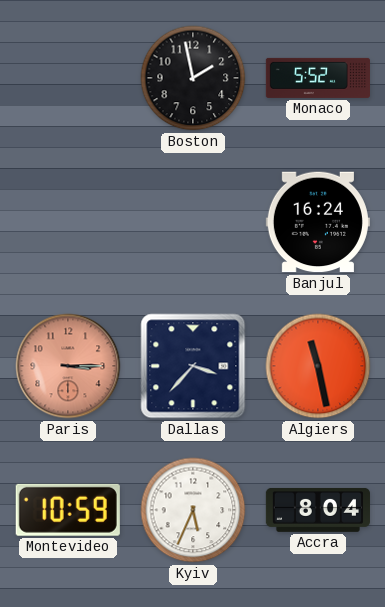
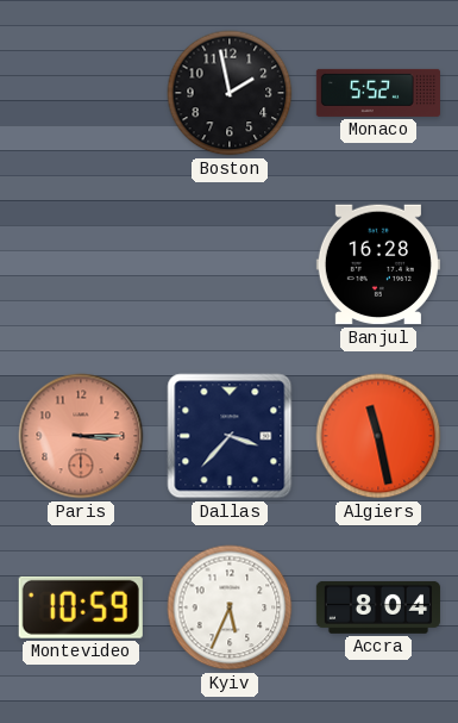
Banjul: 16:24 -> 16:28 (378, 264)
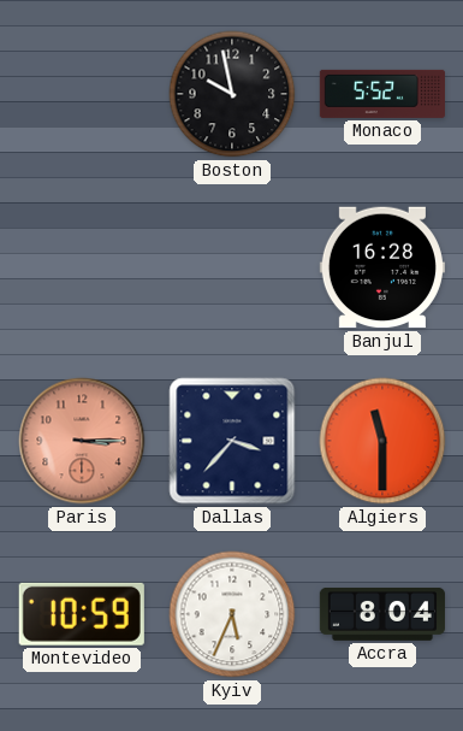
Boston: 1:58 -> 9:58 (232, 94)
Algiers: 11:28 -> 11:30 (382, 441)
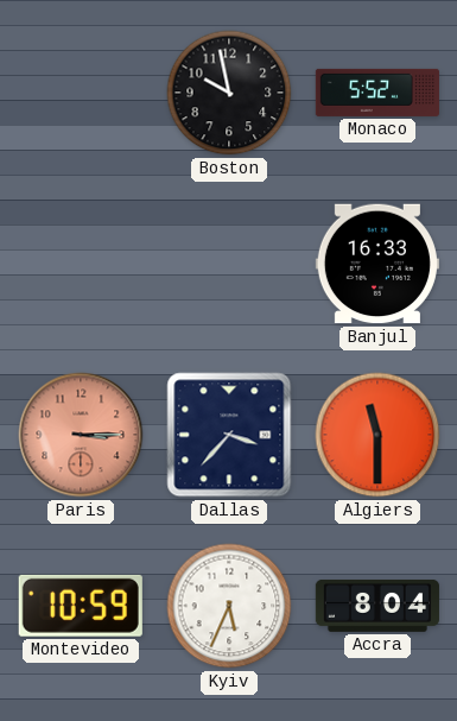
Banjul: 16:28 -> 16:33 (377, 264)
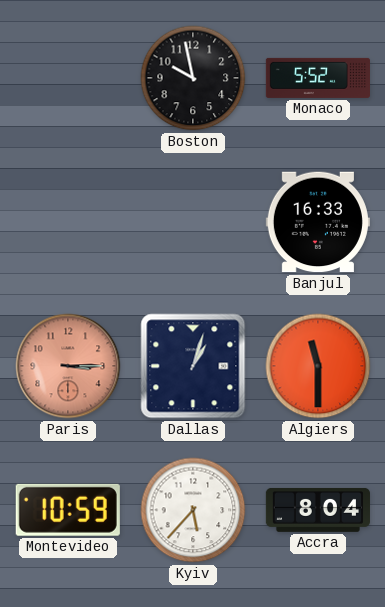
Dallas: 3:37 -> 1:03 (193, 366)
Kyiv: 5:34 -> 5:37 (193, 510)
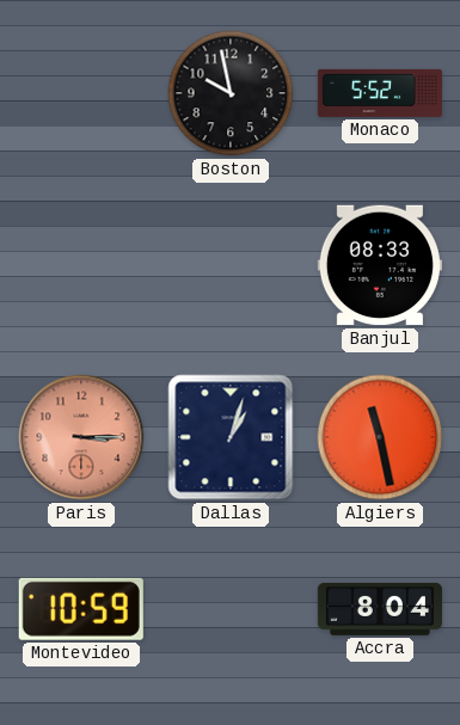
Banjul: 16:33 -> 08:33 (380, 265)
Algiers: 11:30 -> 11:28 (380, 437)
Kyiv: 5:37 -> none (193, 510)
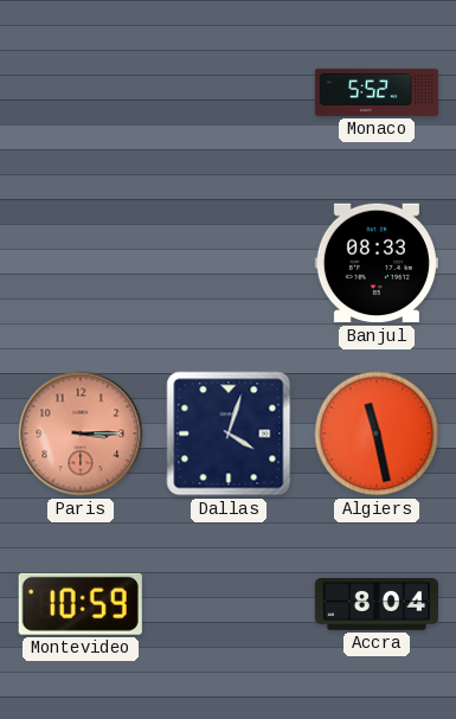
Boston: 9:58 -> none (231, 93)
Dallas: 1:03 -> 4:03 (229, 434)
